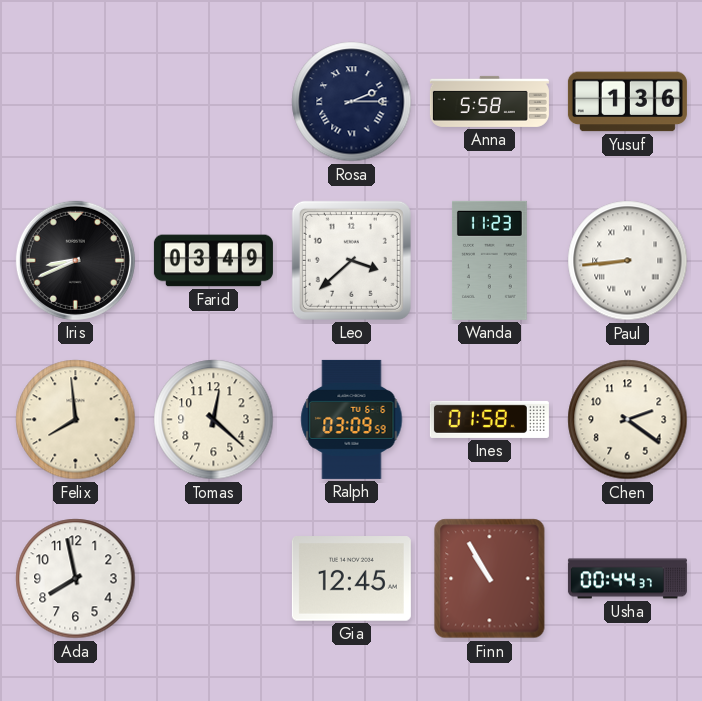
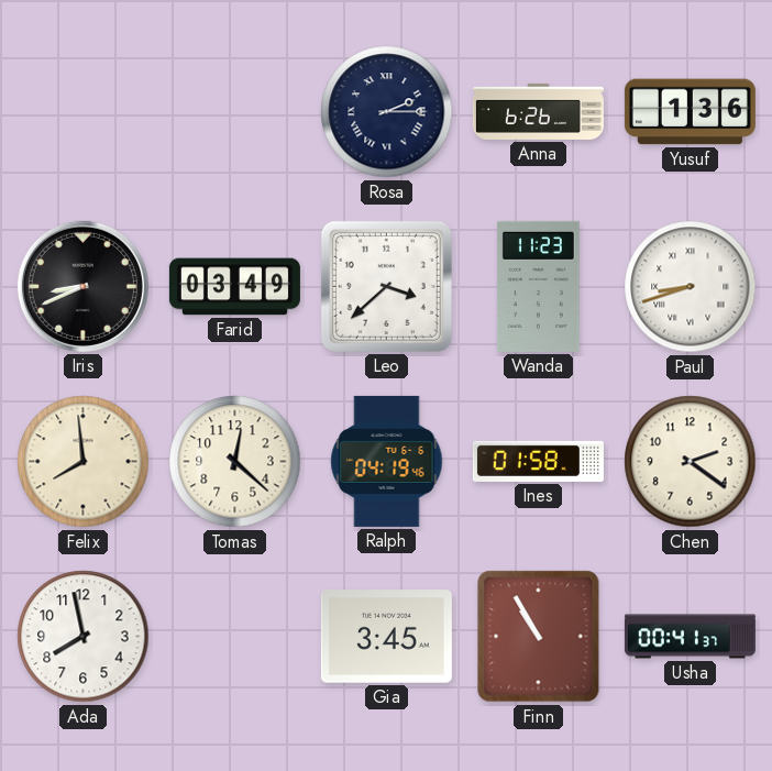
Anna: 5:58 -> 6:26 (538, 111)
Paul: 8:44 -> 8:42 (691, 287)
Ralph: 03:09 -> 04:19 (387, 461)
Gia: 12:45 -> 3:45 (386, 637)
Usha: 00:44 -> 00:41 (690, 637)
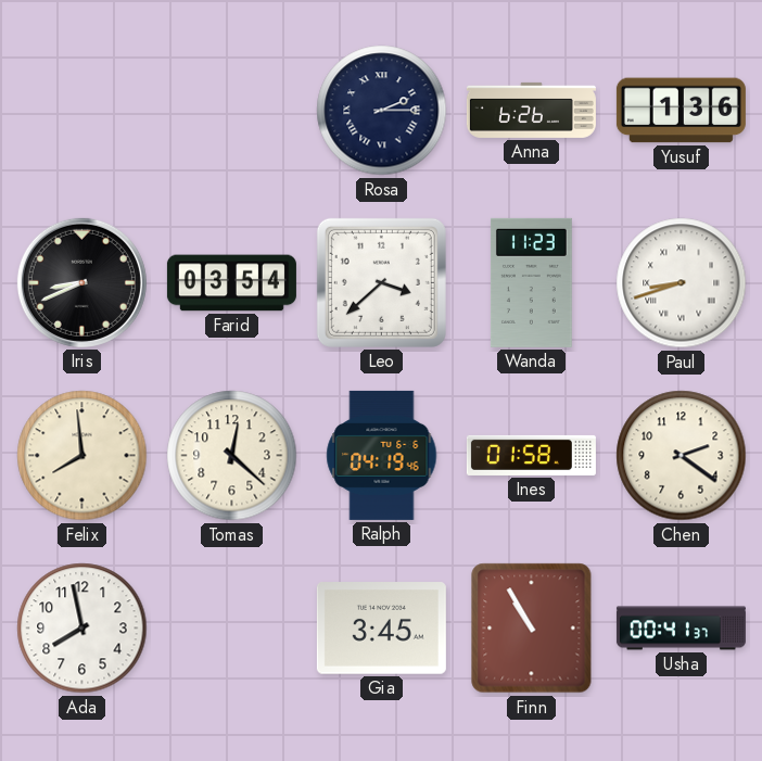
Farid: 03:49 -> 03:54 (231, 283)
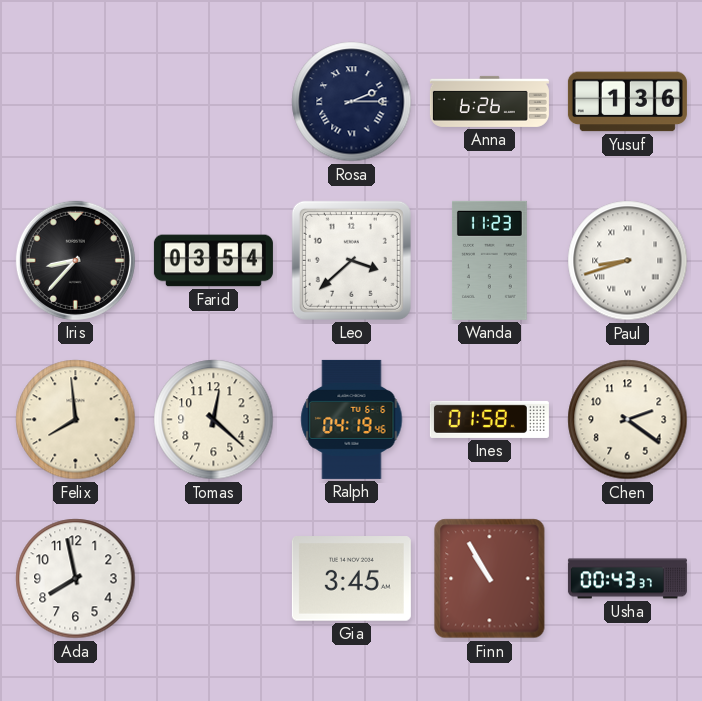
Iris: 8:41 -> 8:37 (75, 260)
Usha: 00:41 -> 00:43 (627, 579)
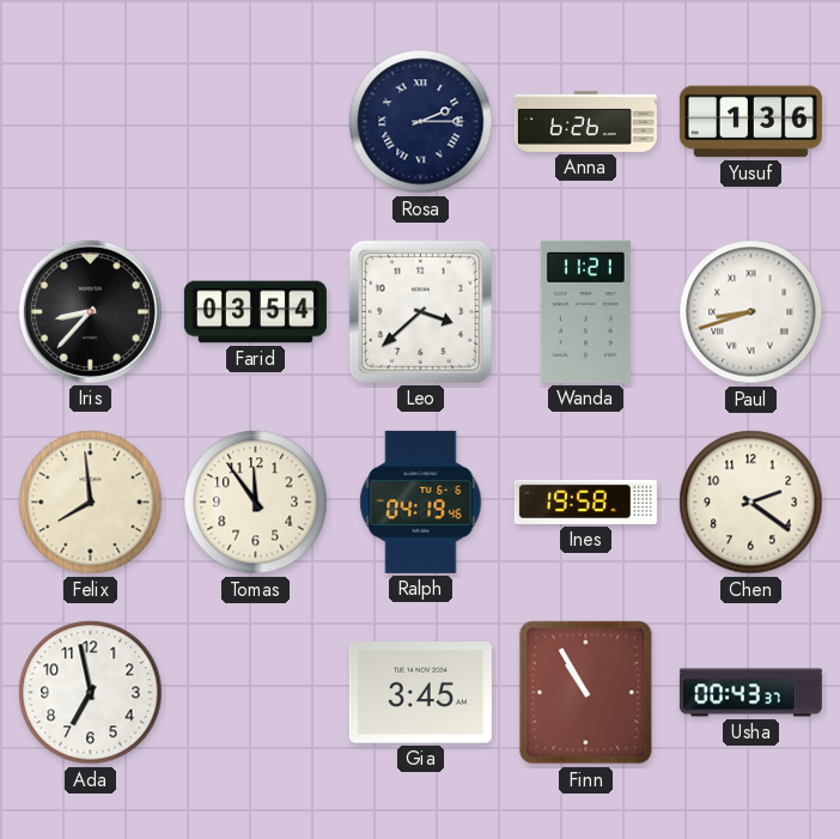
Wanda: 11:23 -> 11:21 (585, 311)
Tomas: 12:22 -> 11:54 (256, 503)
Ines: 01:58 -> 19:58 (585, 501)
Ada: 7:58 -> 6:58 (91, 693)
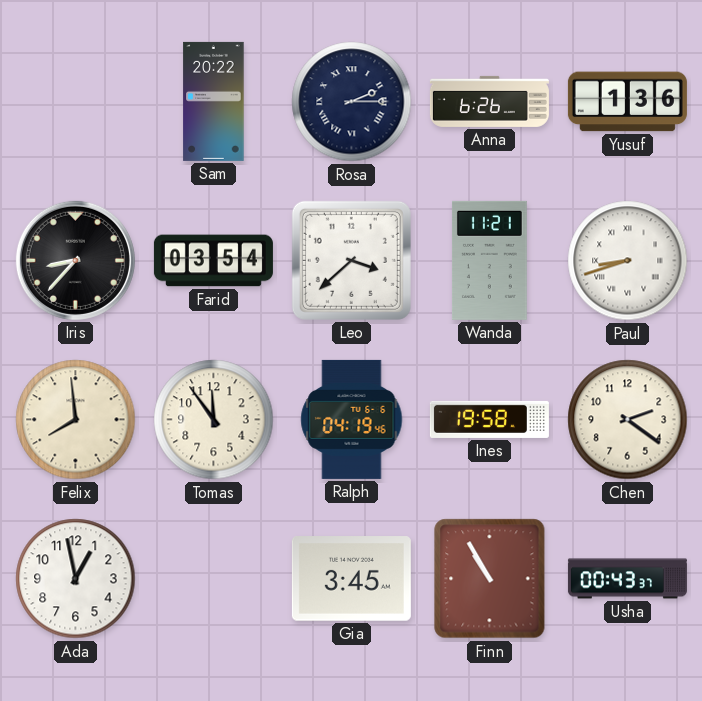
Sam: none -> 20:22 (214, 101)
Ada: 6:58 -> 12:58 (76, 579)
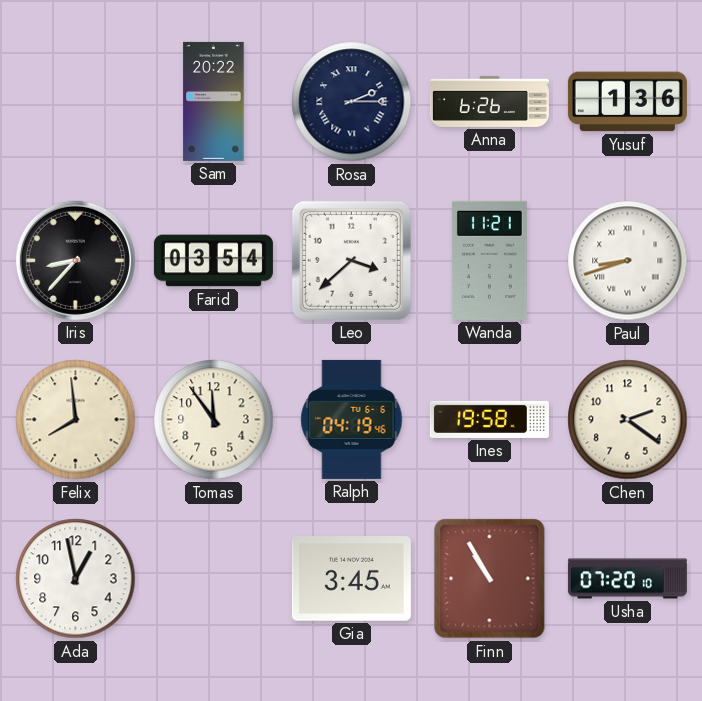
Usha: 00:43 -> 07:20 (627, 579)
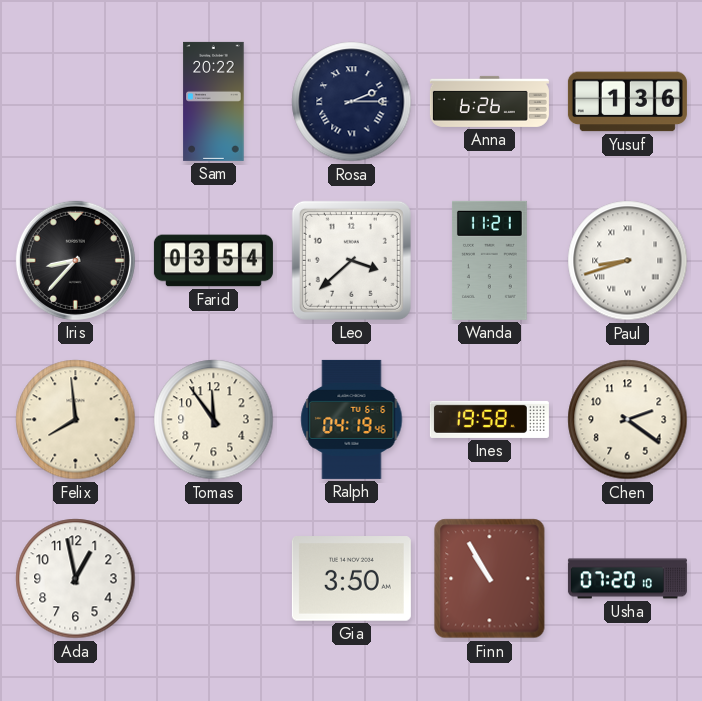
Gia: 3:45 -> 3:50 (351, 579)
